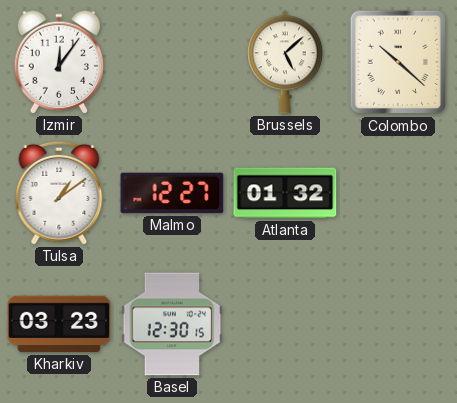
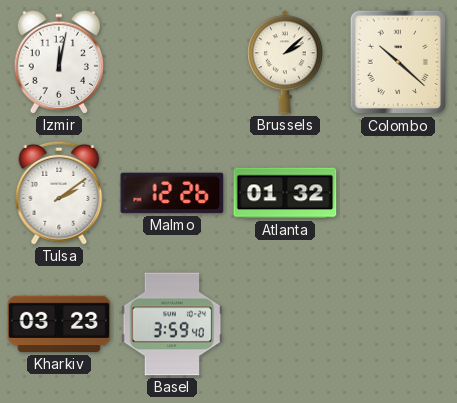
Izmir: 12:06 -> 12:02 (59, 62)
Brussels: 5:08 -> 2:08 (285, 62)
Tulsa: 1:09 -> 2:09 (59, 193)
Malmo: 12:27 -> 12:26 (172, 193)
Basel: 12:30 -> 3:59 (172, 324)
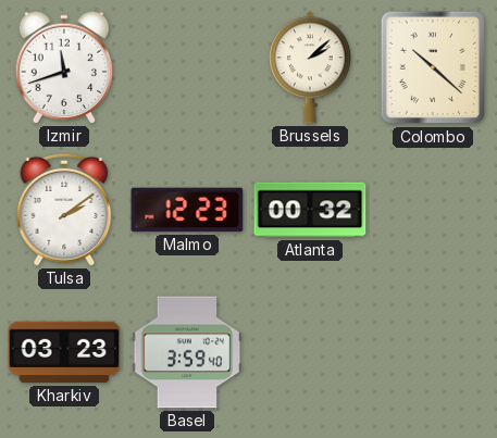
Izmir: 12:02 -> 11:42 (64, 67)
Malmo: 12:26 -> 12:23 (187, 210)
Atlanta: 01:32 -> 00:32 (310, 210)
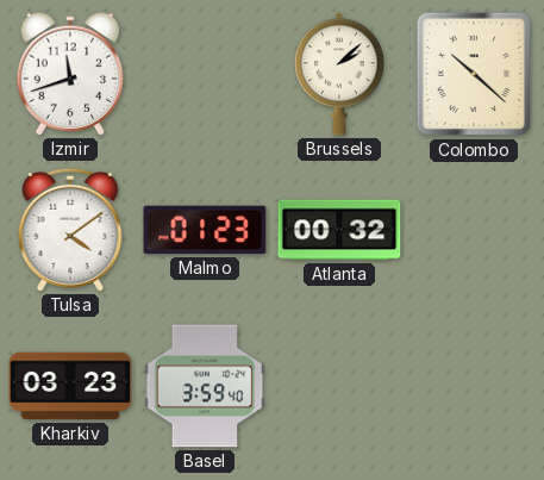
Tulsa: 2:09 -> 4:09 (70, 230)
Malmo: 12:23 -> 01:23 (205, 230)
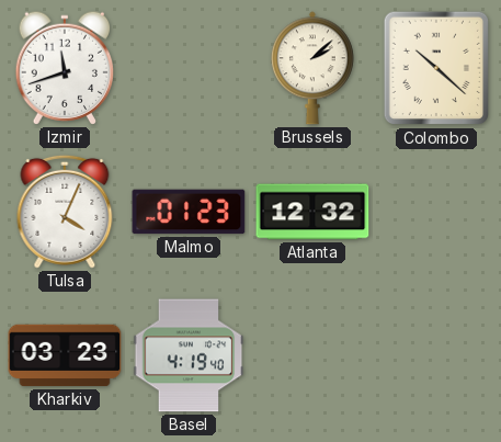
Tulsa: 4:09 -> 4:04 (65, 212)
Atlanta: 00:32 -> 12:32 (312, 212)
Basel: 3:59 -> 4:19 (189, 355)
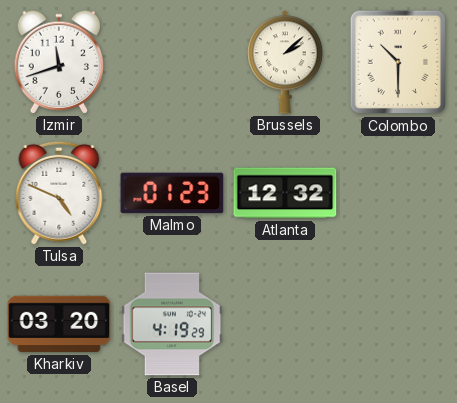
Colombo: 10:22 -> 10:30 (398, 62)
Tulsa: 4:04 -> 4:49 (59, 193)
Kharkiv: 03:23 -> 03:20 (59, 324)
Basel: 4:19:40 -> 4:19:29 (172, 324)
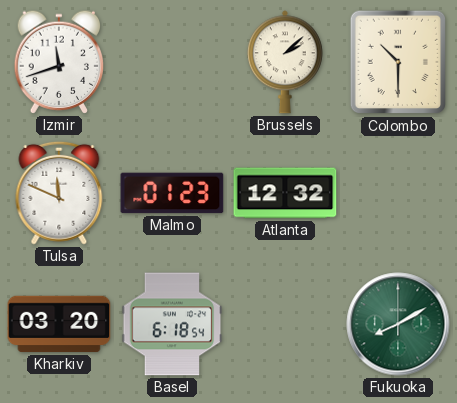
Tulsa: 4:49 -> 11:49 (59, 193)
Basel: 4:19 -> 6:18 (172, 324)
Fukuoka: none -> 8:10 (398, 324)
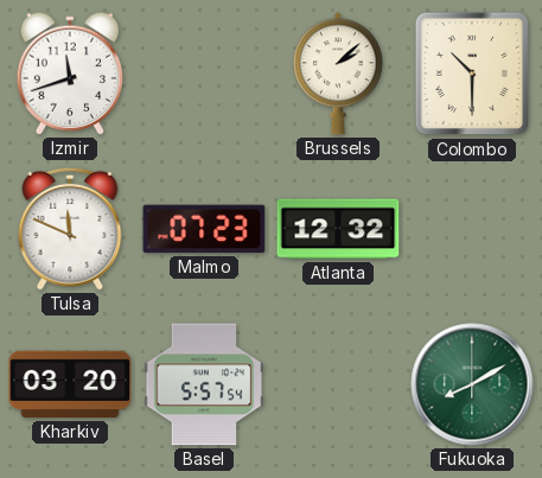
Malmo: 01:23 -> 07:23 (204, 229)
Basel: 6:18 -> 5:57 (204, 384)
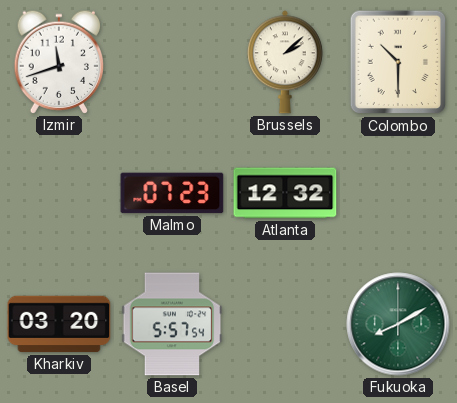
Tulsa: 11:49 -> none (70, 229)
